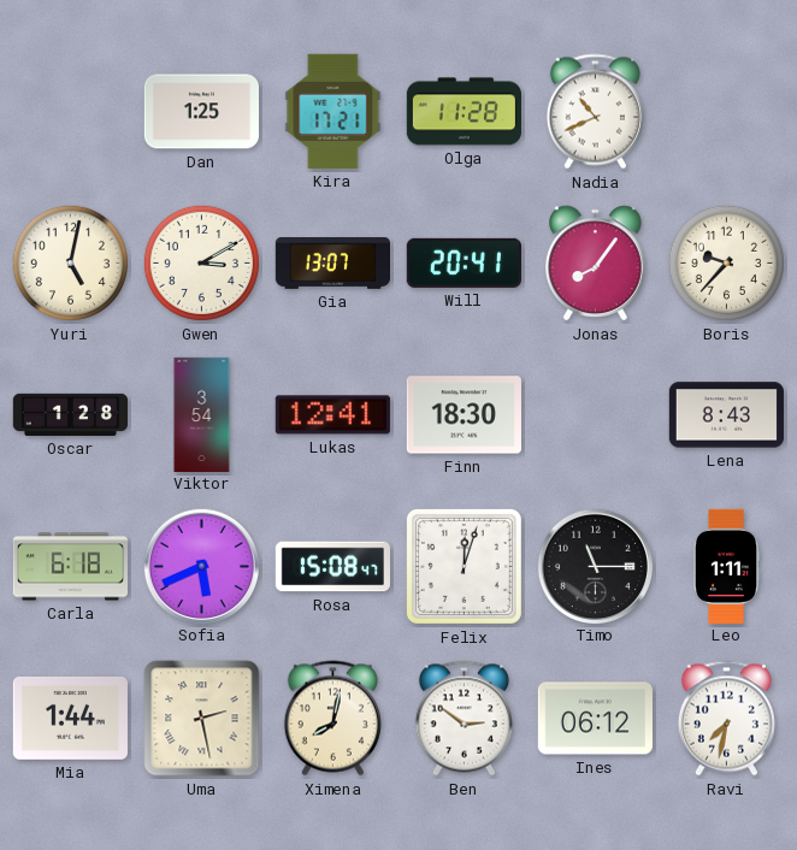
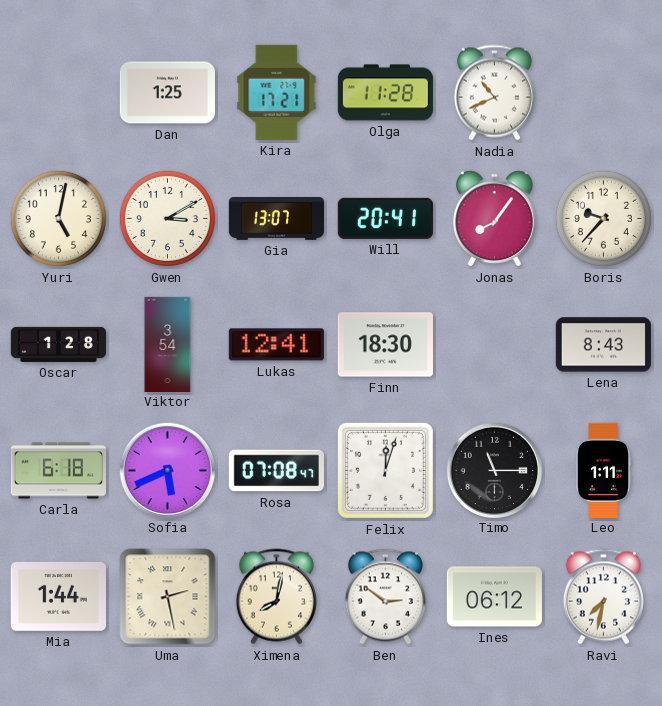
Rosa: 15:08 -> 07:08 (276, 471)
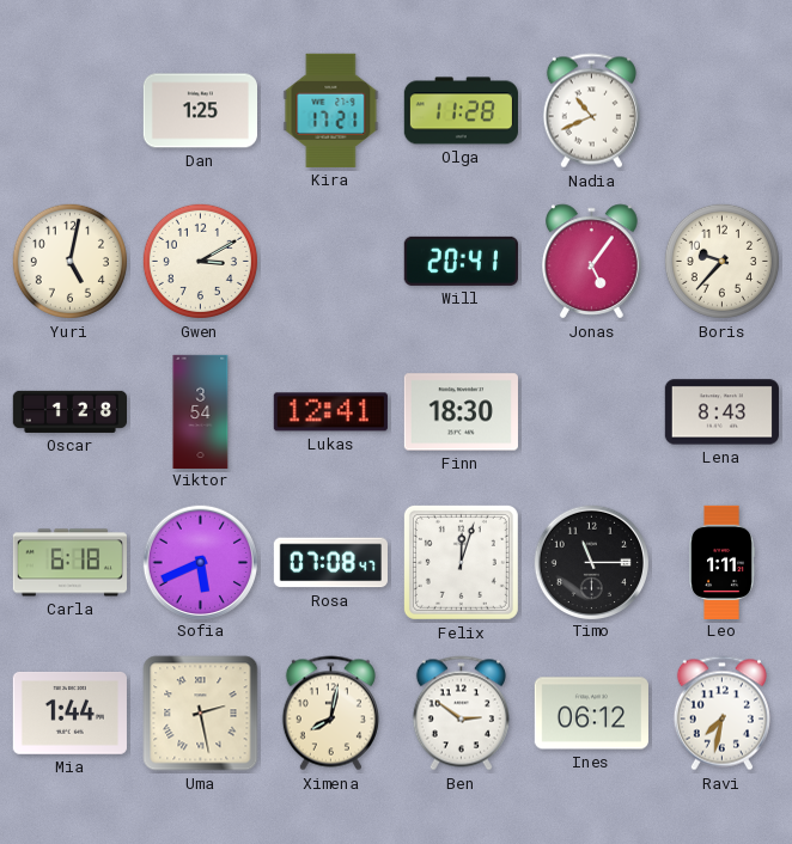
Gia: 13:07 -> none (276, 219)
Jonas: 8:06 -> 5:06 (592, 262)
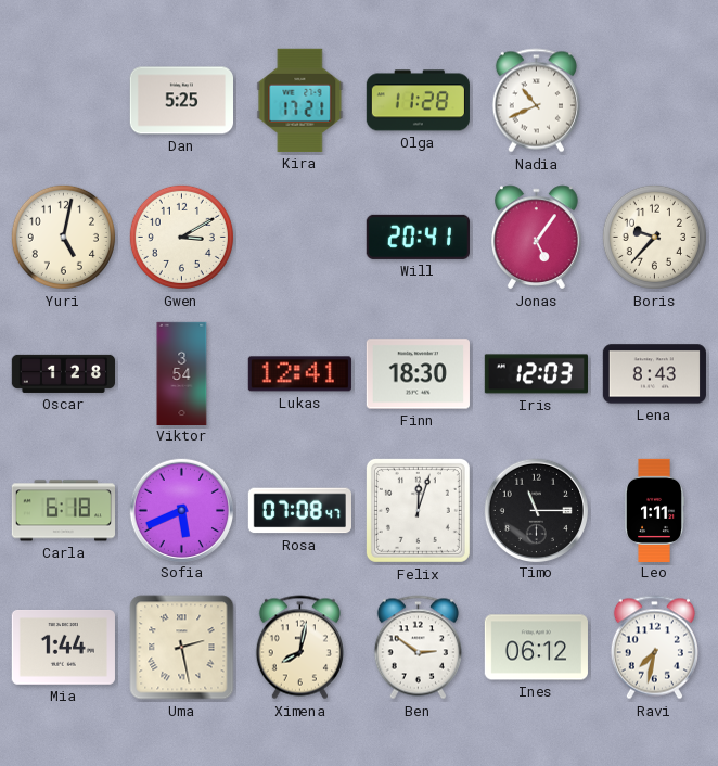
Dan: 1:25 -> 5:25 (181, 101)
Iris: none -> 12:03 (536, 374)
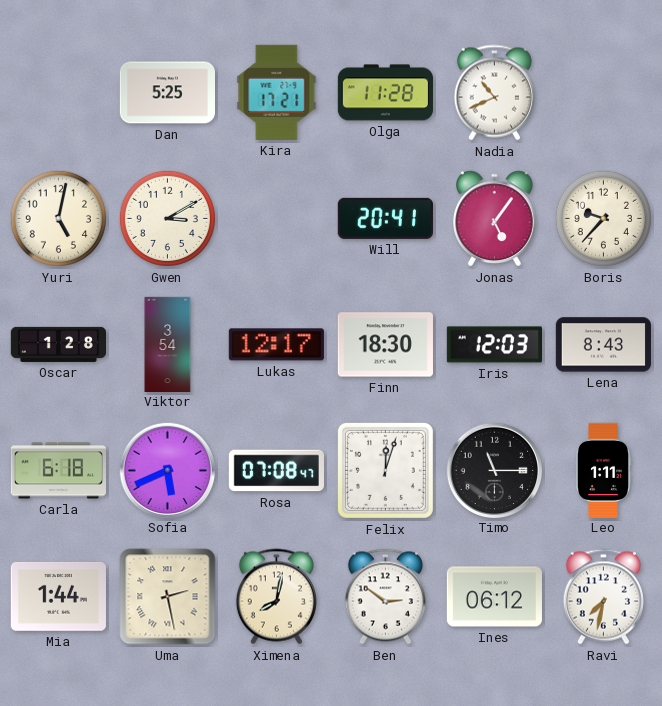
Lukas: 12:41 -> 12:17 (276, 345)
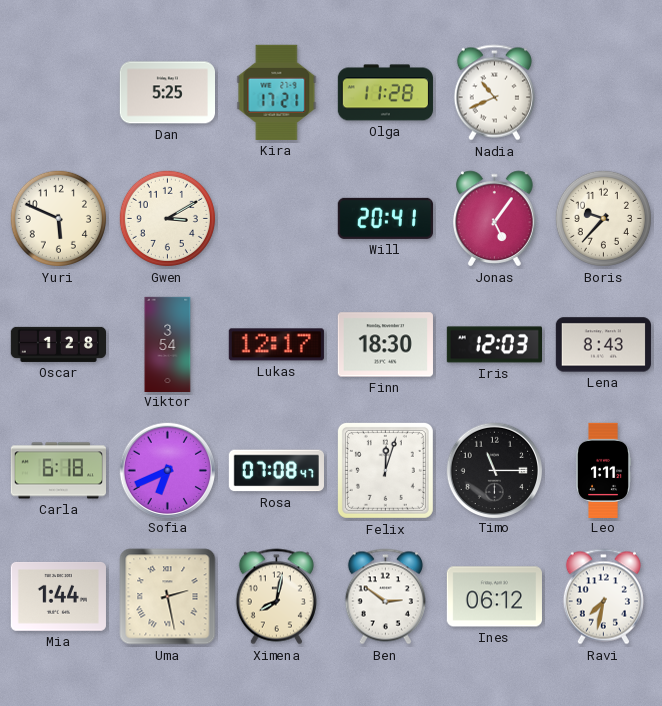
Yuri: 5:02 -> 5:49 (58, 218)
Sofia: 5:41 -> 6:41 (167, 470)
